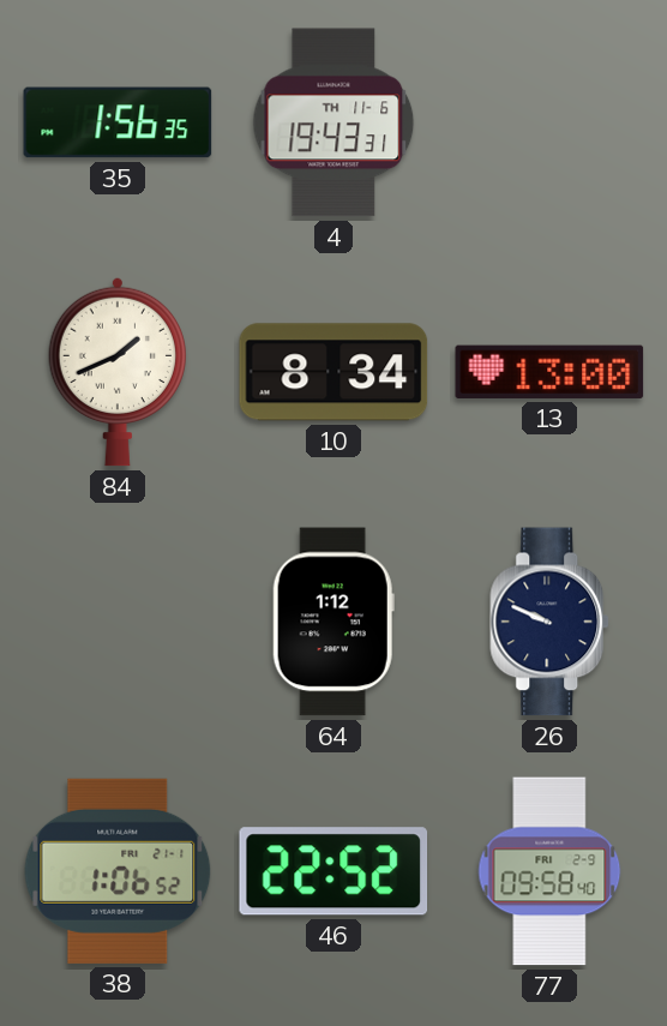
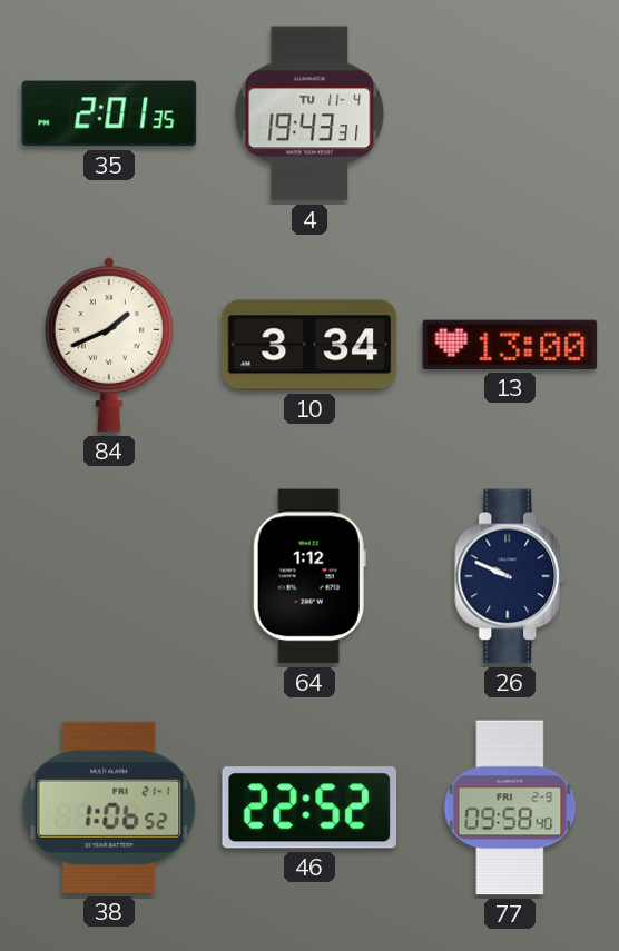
35: 1:56 -> 2:01 (109, 113)
4 date: TH 11-6 -> TU 11-4 (309, 113)
10: 8:34 -> 3:34 (309, 345)
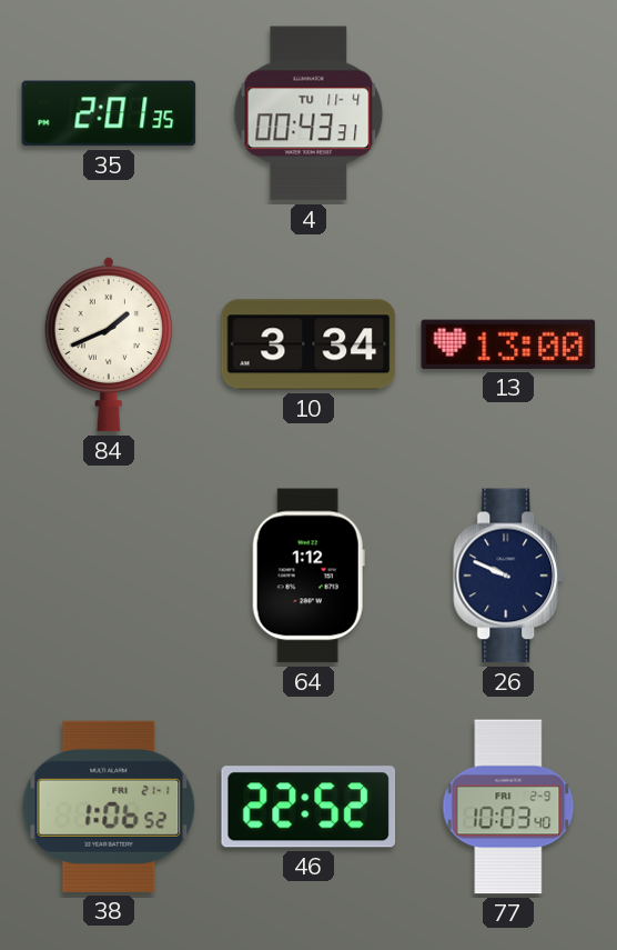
4: 19:43 -> 00:43 (308, 113)
77: 09:58 -> 10:03 (508, 807)
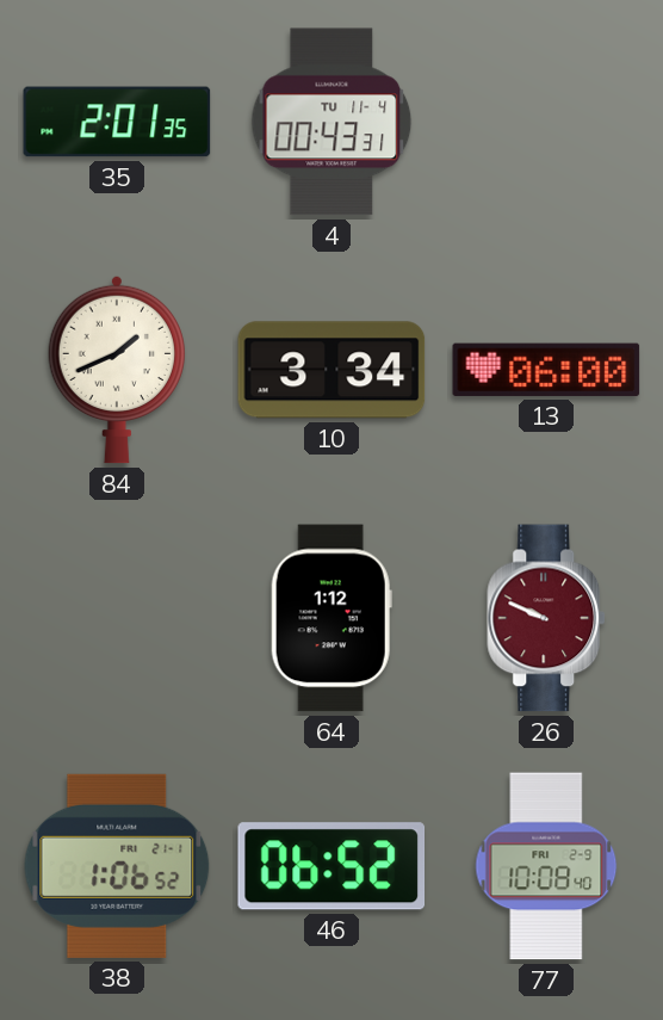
13: 13:00 -> 06:00 (546, 370)
26 dial: navy -> burgundy (547, 618)
46: 22:52 -> 06:52 (331, 866)
77: 10:03 -> 10:08 (546, 866)
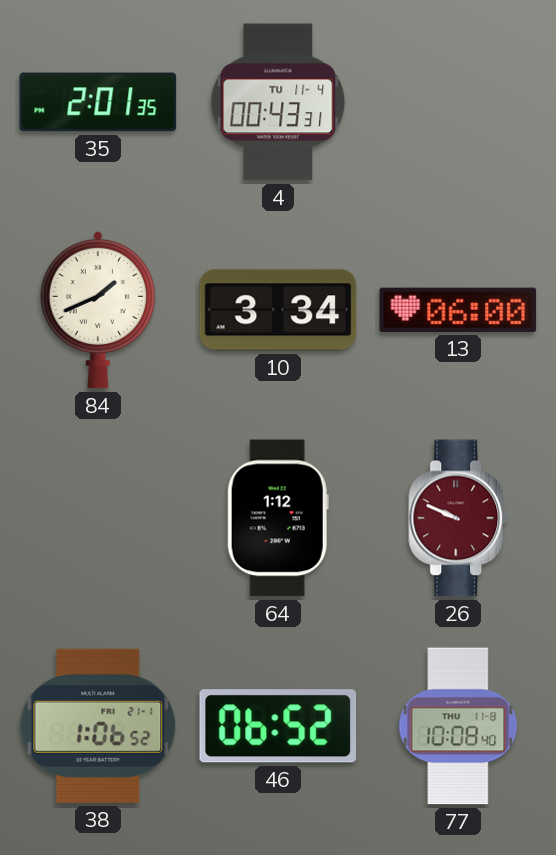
77 date: FRI 2-9 -> THU 11-8 (458, 726)
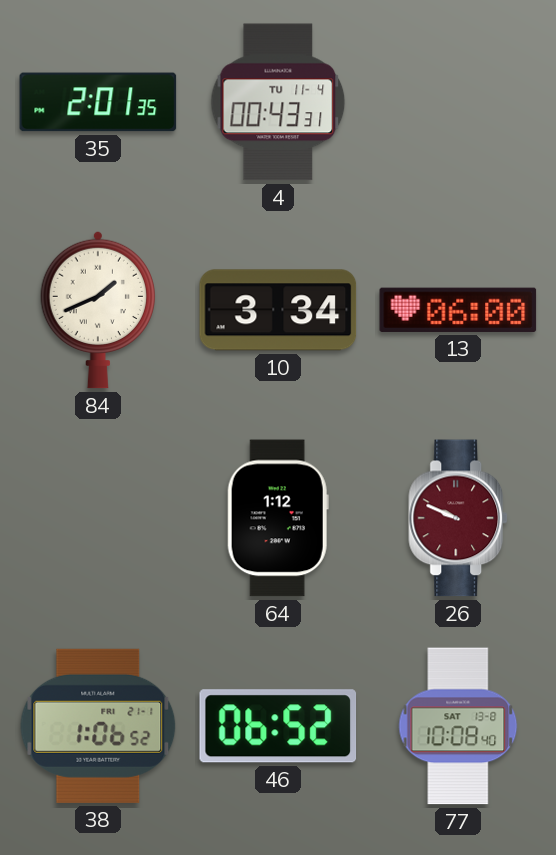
77 date: THU 11-8 -> SAT 13-8 (458, 726)
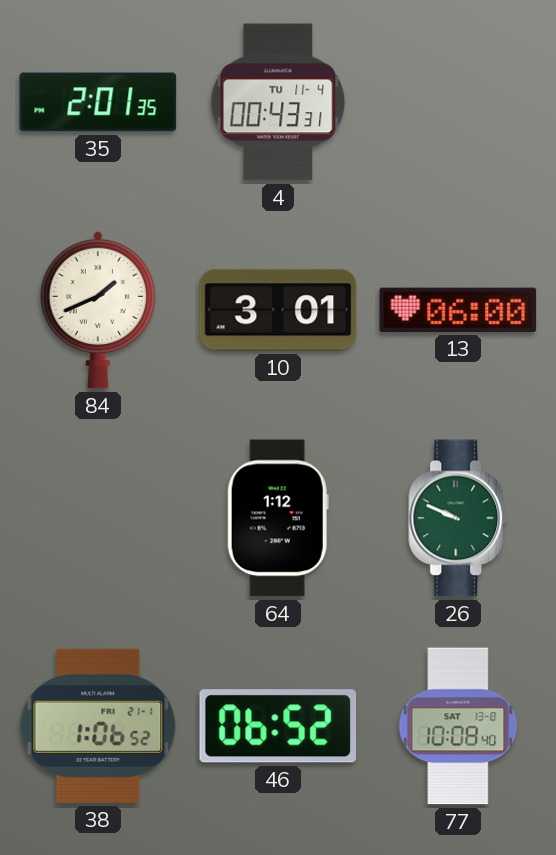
10: 3:34 -> 3:01 (278, 310)
26 dial: burgundy -> green (459, 518)
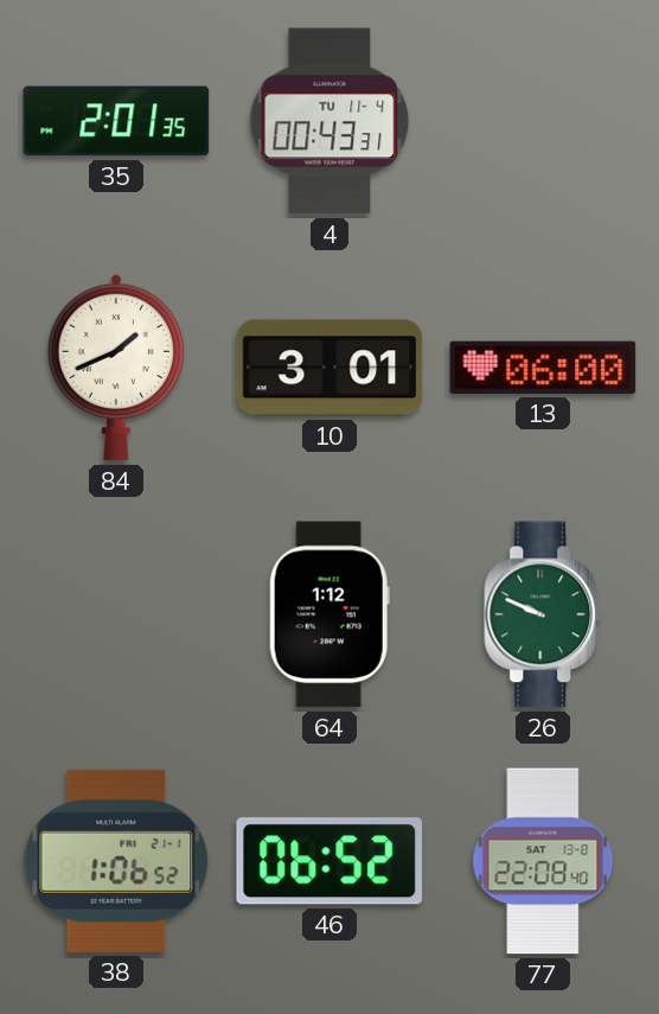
77: 10:08 -> 22:08 (543, 861)
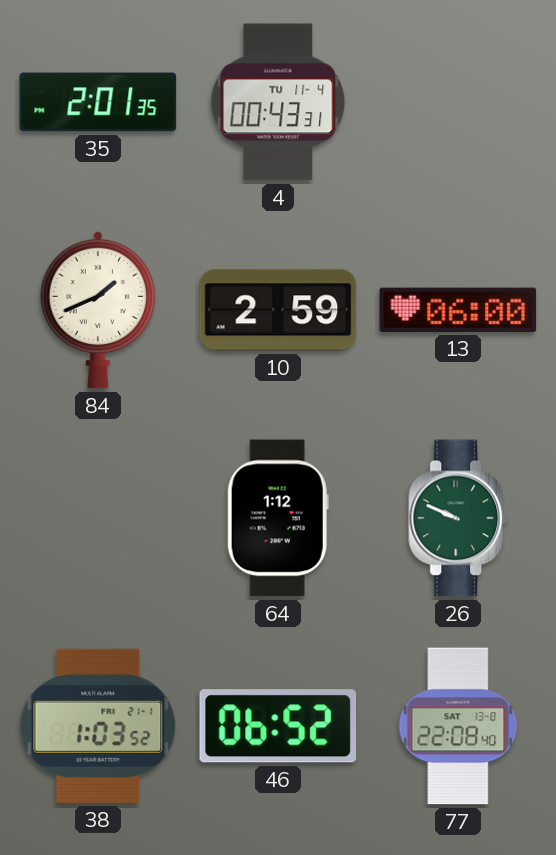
10: 3:01 -> 2:59 (278, 310)
38: 1:06 -> 1:03 (98, 726)
